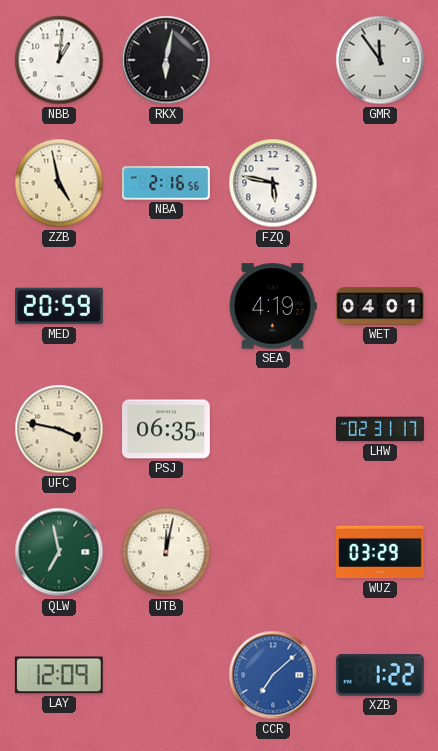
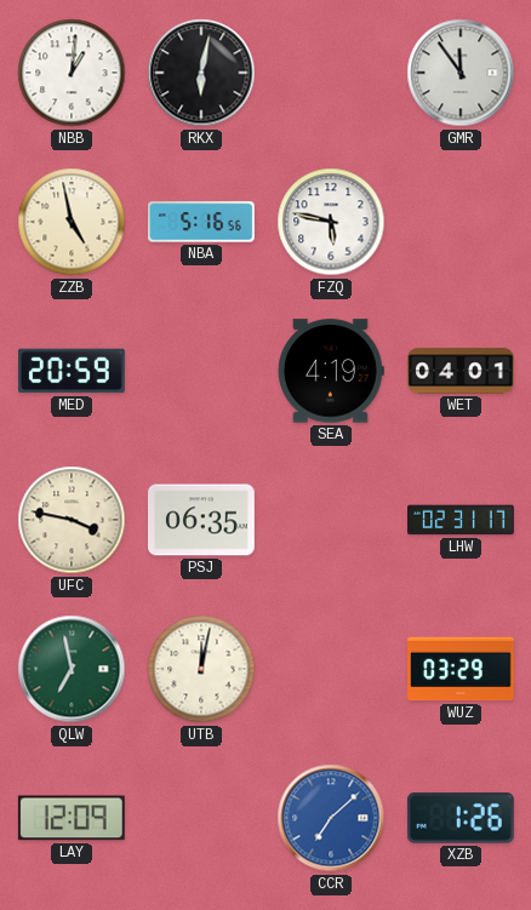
NBA: 2:16 -> 5:16 (202, 222)
XZB: 1:22 -> 1:26 (461, 818)
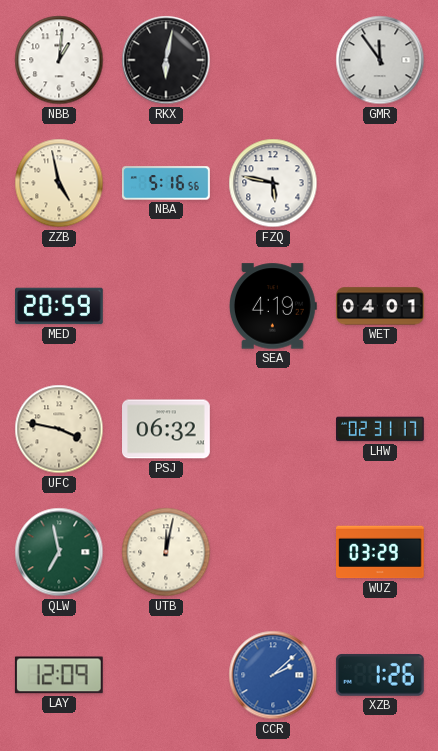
PSJ: 06:35 -> 06:32 (167, 429)
CCR: 7:08 -> 2:08 (273, 675)
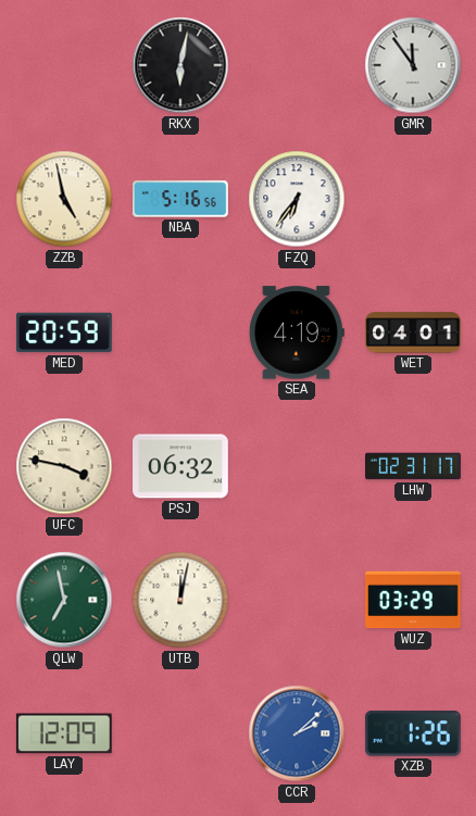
NBB: 1:01 -> none (59, 60)
FZQ: 5:47 -> 6:36 (297, 199)
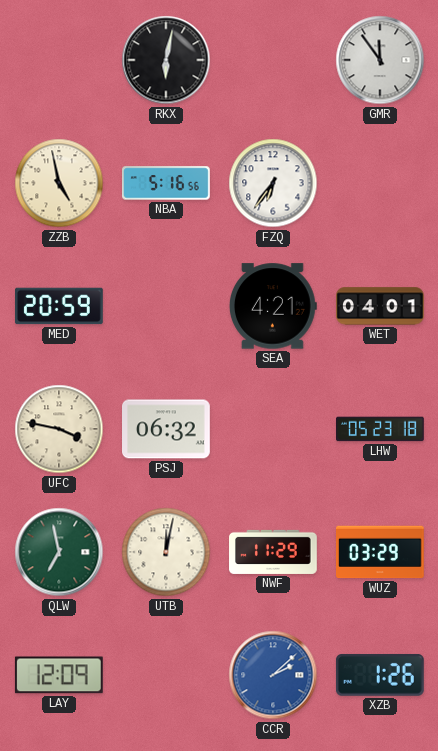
SEA: 4:19 -> 4:21 (273, 306)
LHW: 02:31 -> 05:23 (381, 429)
NWF: none -> 11:29 (273, 552)
